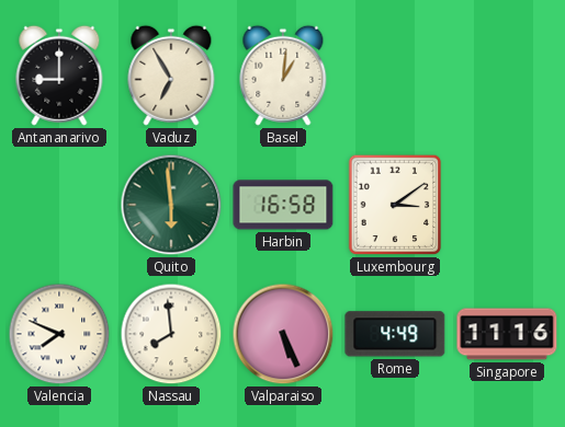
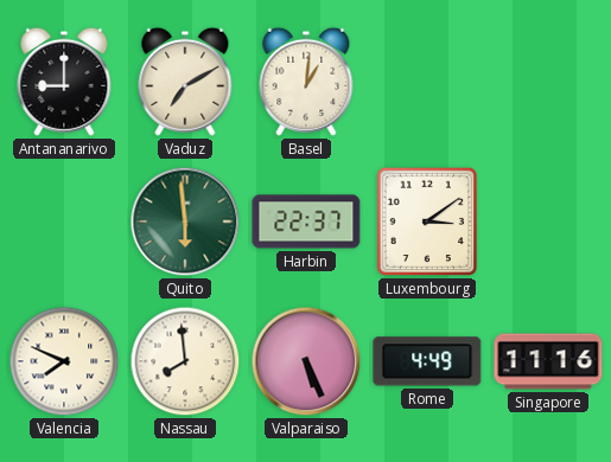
Vaduz: 6:55 -> 7:10 (185, 82)
Harbin: 16:58 -> 22:37 (306, 222)
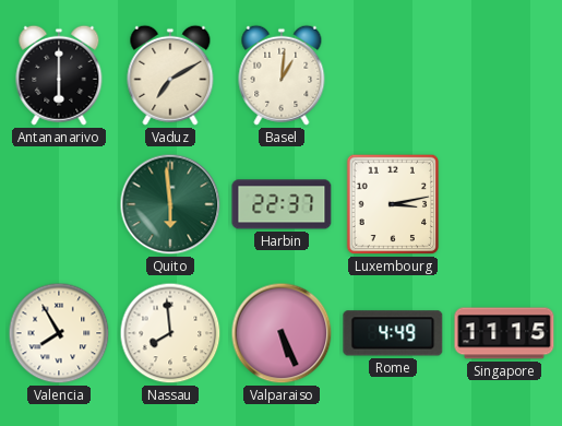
Antananarivo: 9:00 -> 6:00 (59, 75)
Luxembourg: 3:09 -> 3:13 (393, 204)
Valencia: 7:49 -> 7:55 (59, 333)
Singapore: 11:16 -> 11:15 (504, 333)
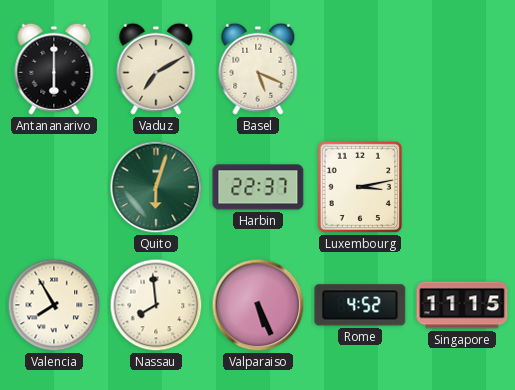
Basel: 1:01 -> 5:19 (258, 69)
Quito: 5:59 -> 6:03 (156, 187)
Rome: 4:49 -> 4:52 (360, 305)
